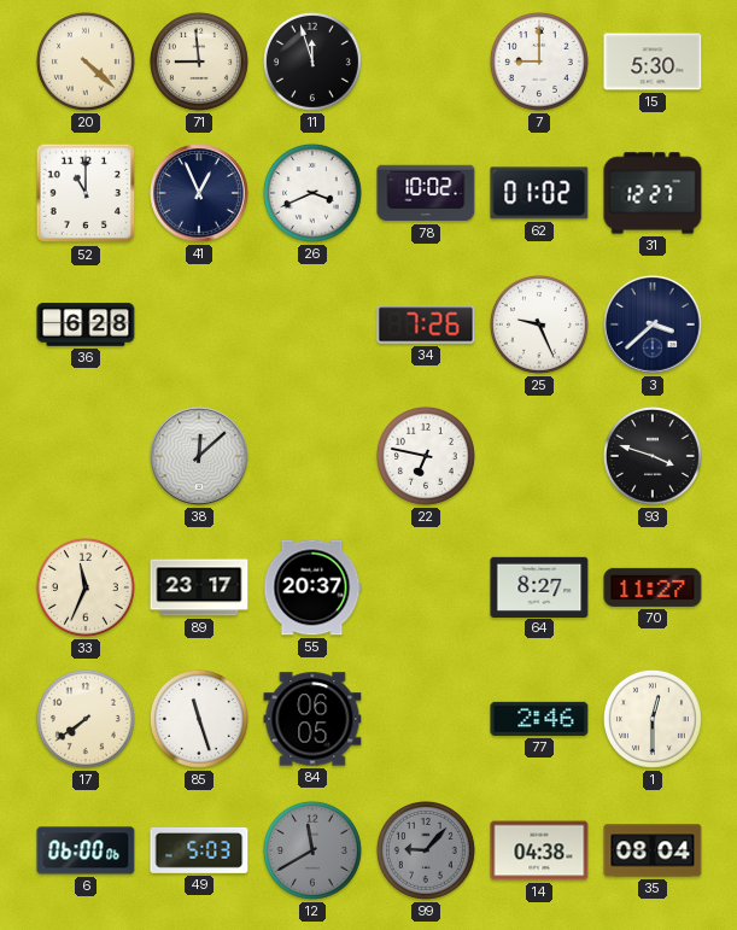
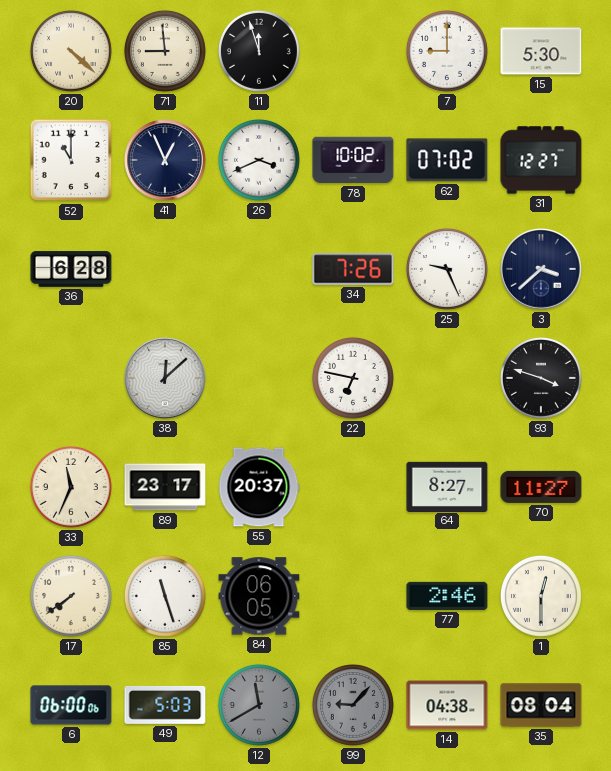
62: 01:02 -> 07:02 (447, 160)
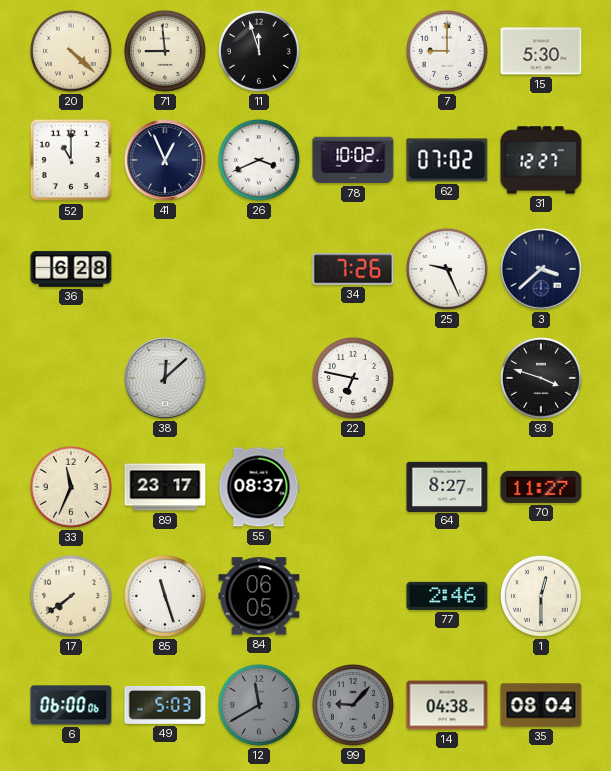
55: 20:37 -> 08:37 (259, 487)
